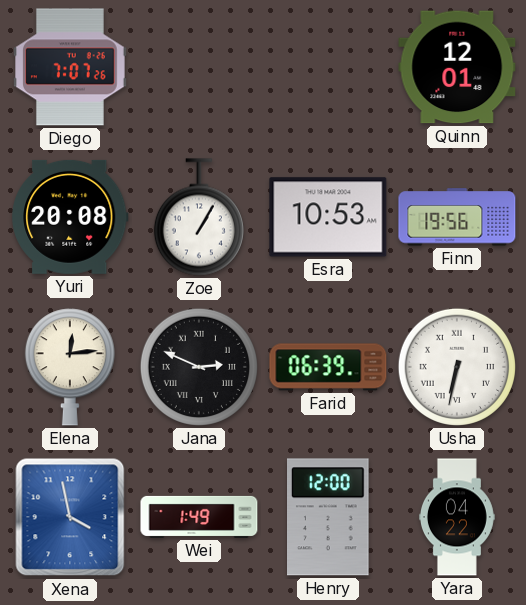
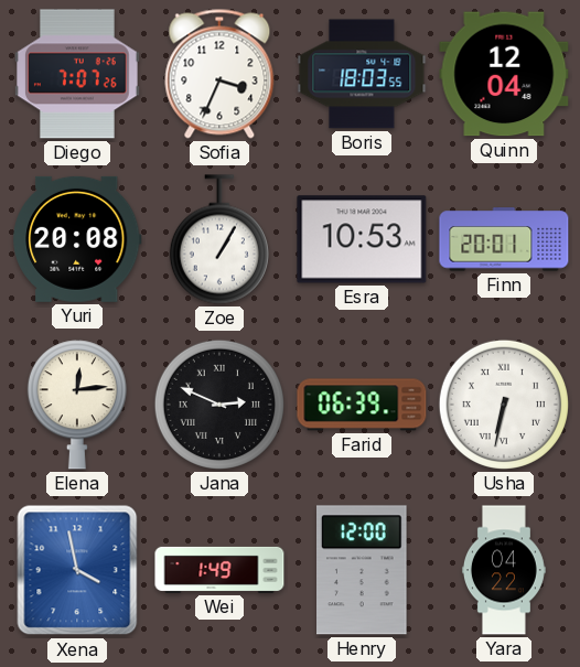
Sofia: none -> 3:34 (219, 74)
Boris: none -> 18:03 (362, 74)
Quinn: 12:01 -> 12:04 (504, 74)
Finn: 19:56 -> 20:01 (504, 239)
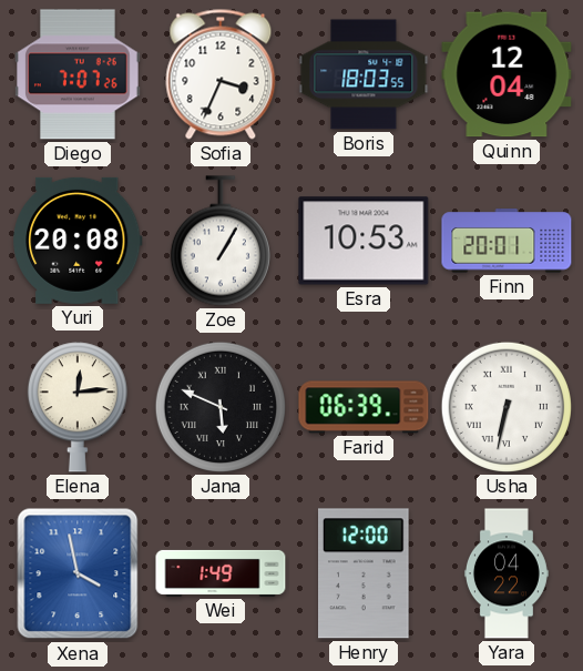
Jana: 2:49 -> 5:49 (221, 407)
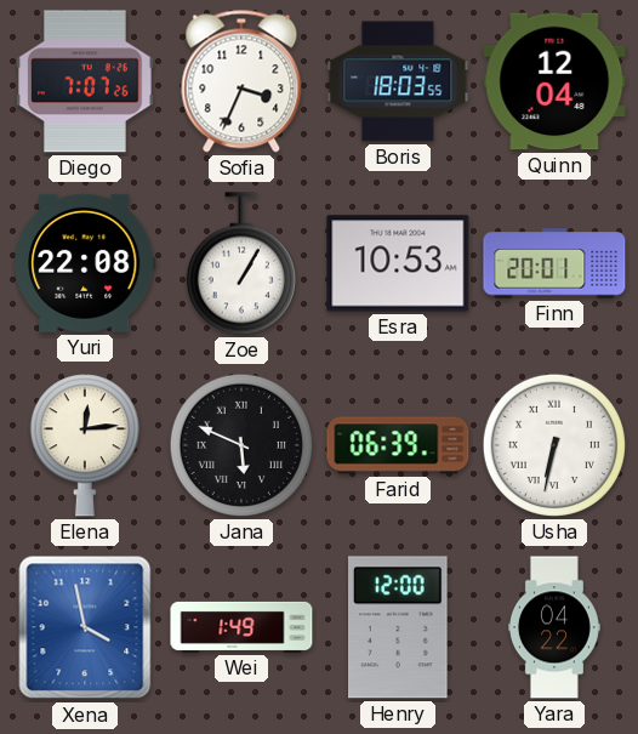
Yuri: 20:08 -> 22:08 (85, 263)
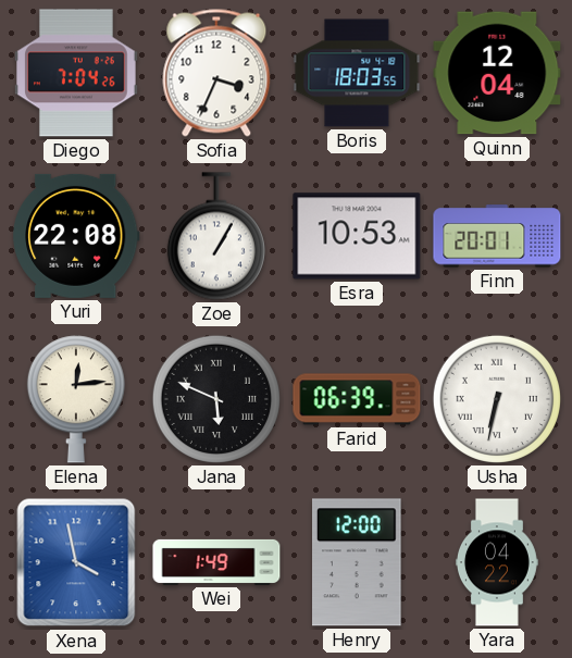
Diego: 7:07 -> 7:04 (77, 73)
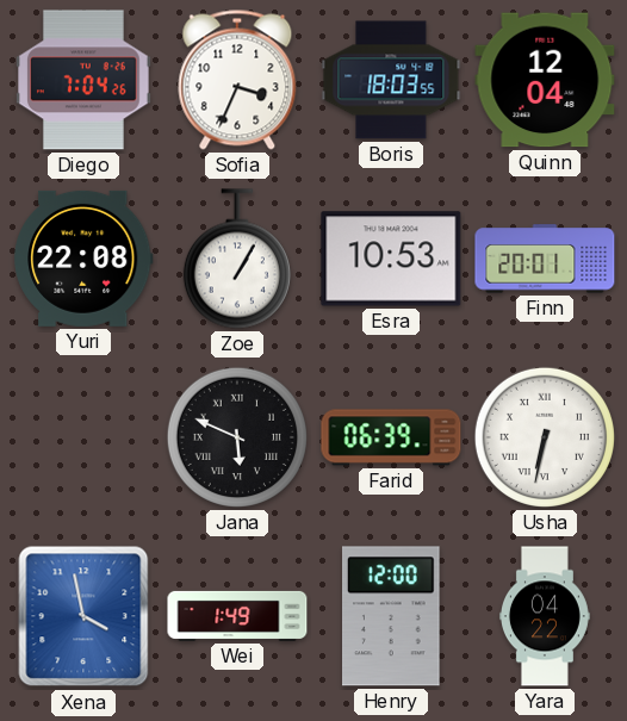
Elena: 12:14 -> none (76, 399)
